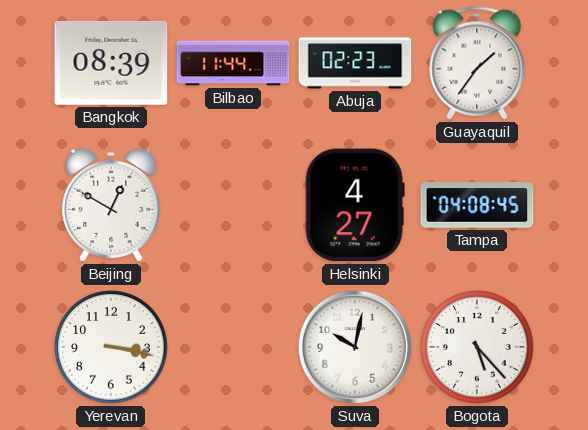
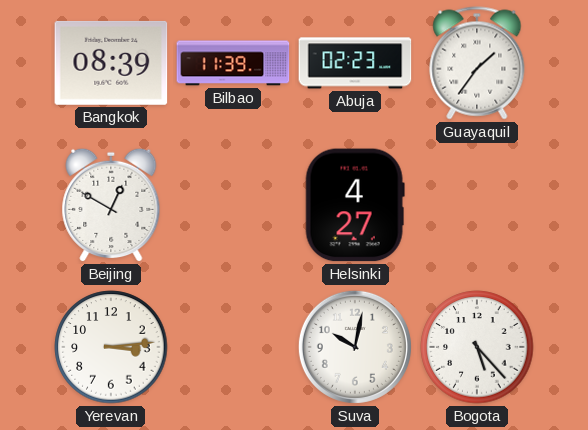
Bilbao: 11:44 -> 11:39 (233, 63)
Tampa: 04:08 -> none (477, 205)
Yerevan: 3:17 -> 3:14 (111, 347)
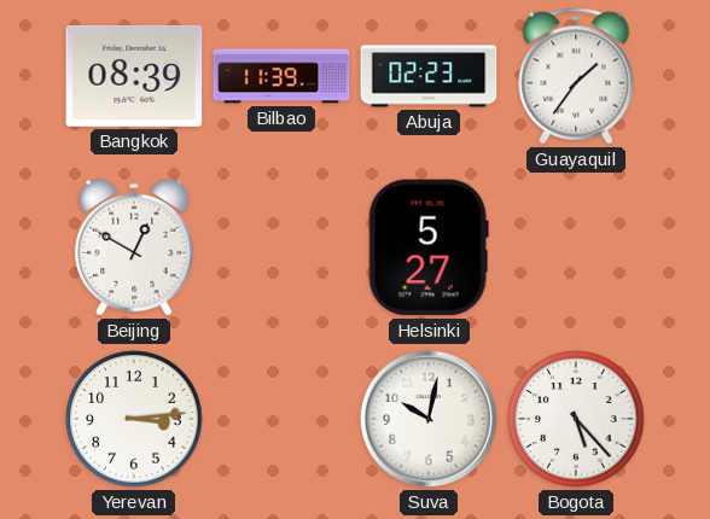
Helsinki: 4:27 -> 5:27 (429, 247)
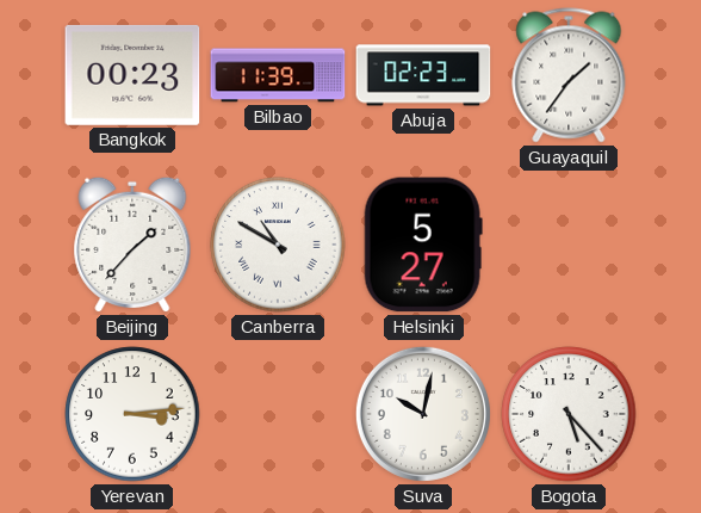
Bangkok: 08:39 -> 00:23 (132, 75)
Beijing: 12:50 -> 1:37 (132, 245)
Canberra: none -> 10:50 (278, 245)
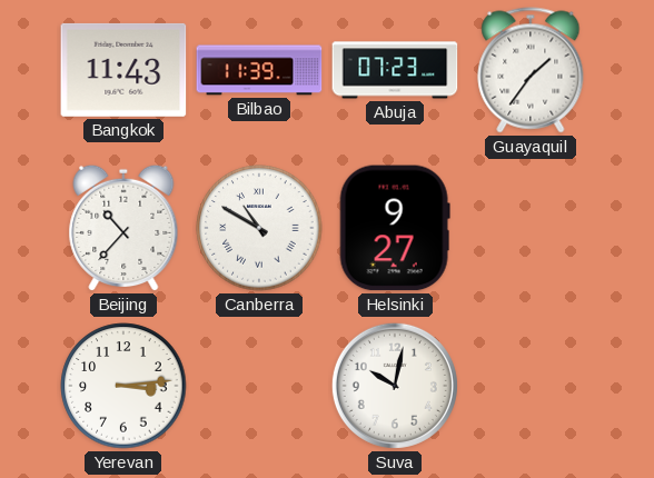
Bangkok: 00:23 -> 11:43 (123, 70)
Abuja: 02:23 -> 07:23 (395, 70)
Beijing: 1:37 -> 10:37 (123, 228)
Helsinki: 5:27 -> 9:27 (395, 228)
Bogota: 5:23 -> none (569, 414)
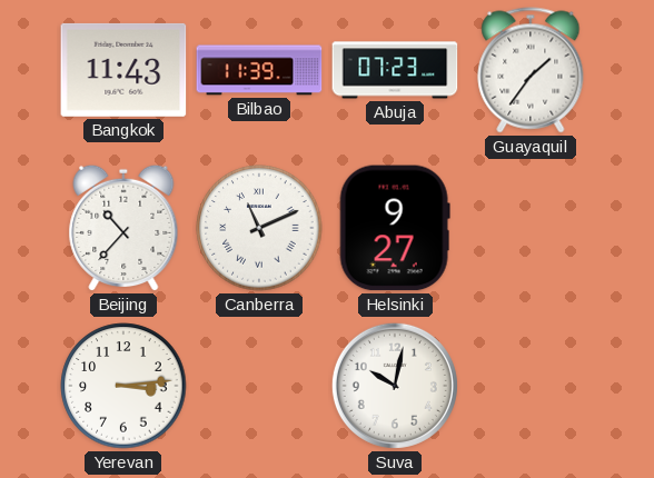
Canberra: 10:50 -> 11:11 (259, 228)
